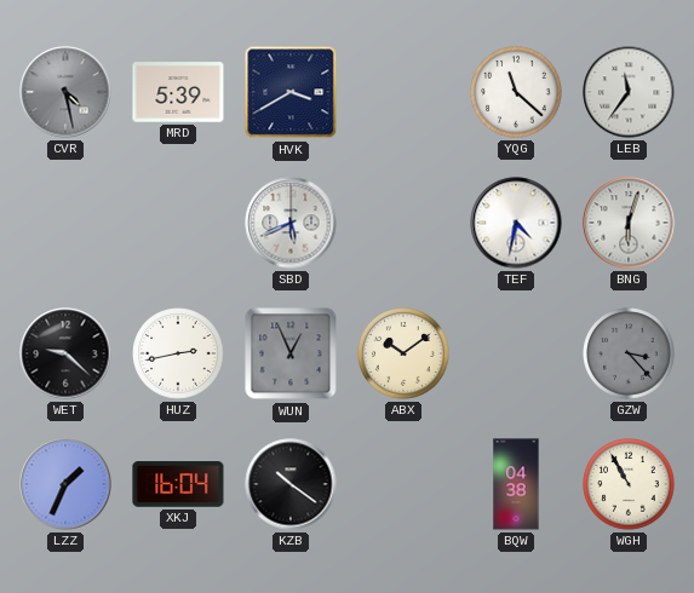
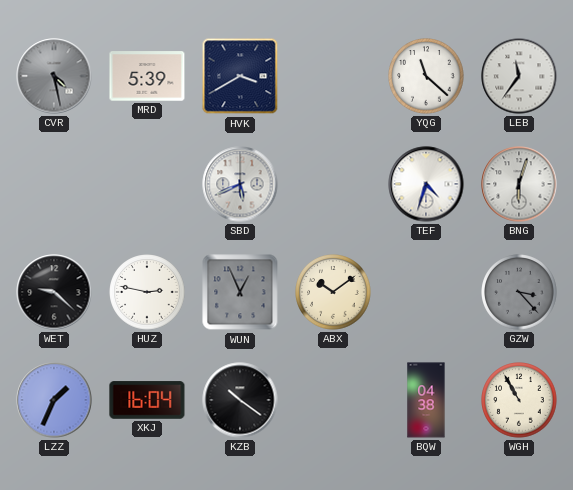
TEF: 4:32 -> 4:33 (426, 184)
HUZ: 2:43 -> 2:47 (147, 292)
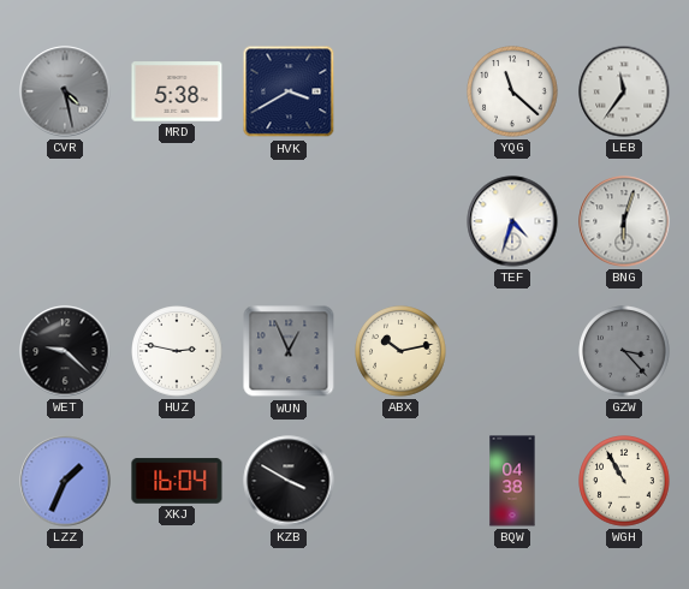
MRD: 5:39 -> 5:38 (177, 91)
SBD: 5:41 -> none (240, 184)
ABX: 10:09 -> 10:13 (400, 351)
KZB: 10:21 -> 3:50 (289, 481)
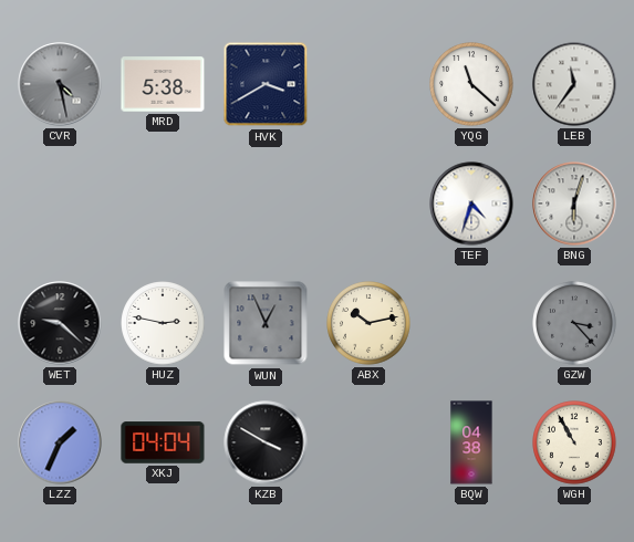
XKJ: 16:04 -> 04:04 (163, 442)
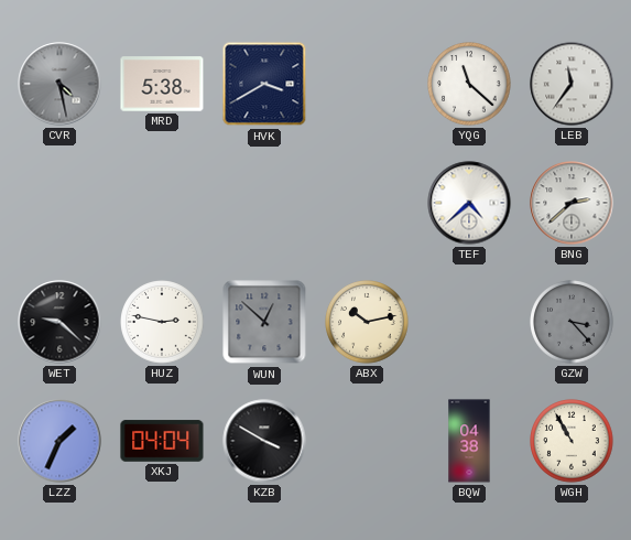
TEF: 4:33 -> 4:38 (469, 203)
BNG: 6:03 -> 2:38 (572, 203)
WUN: 12:56 -> 12:52 (264, 322)
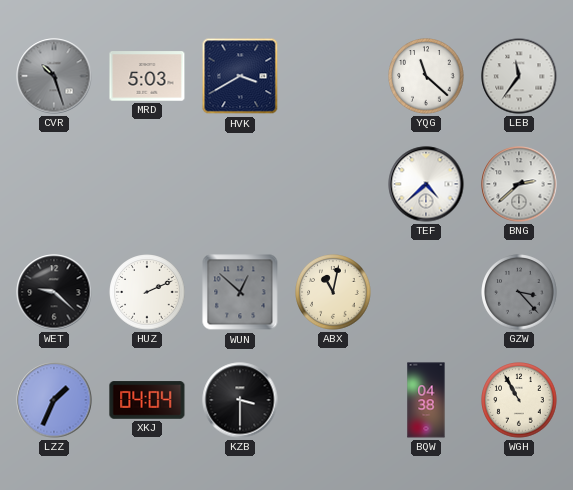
CVR: 4:28 -> 10:27 (54, 76)
MRD: 5:38 -> 5:03 (147, 76)
HUZ: 2:47 -> 2:11 (147, 292)
ABX: 10:13 -> 11:02 (333, 292)
KZB: 3:50 -> 3:30 (240, 400)
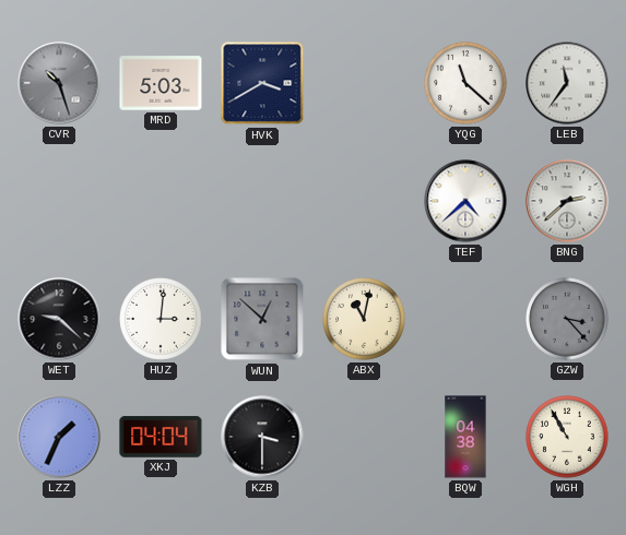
HUZ: 2:11 -> 3:01 (161, 319)
